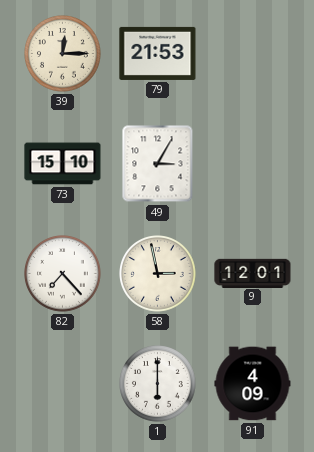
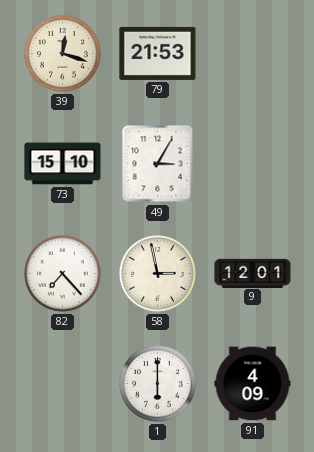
39: 12:15 -> 12:18 (63, 54)
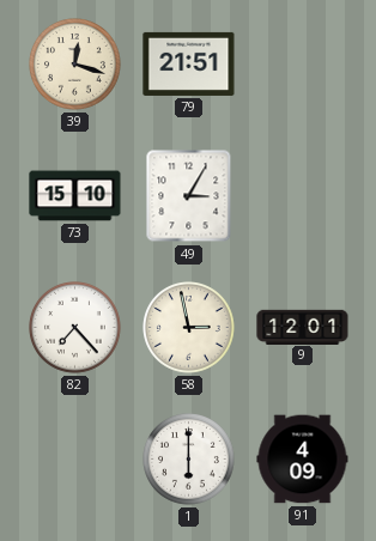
79: 21:53 -> 21:51 (189, 63)
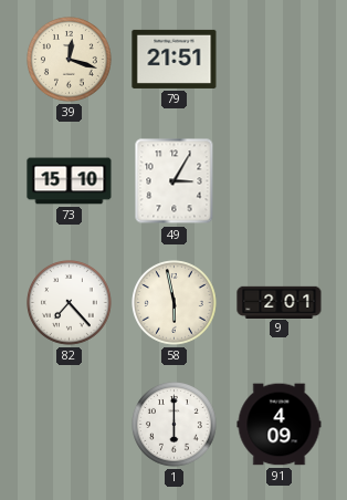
58: 2:58 -> 5:58 (175, 303)
9: 12:01 -> 2:01 (280, 302)
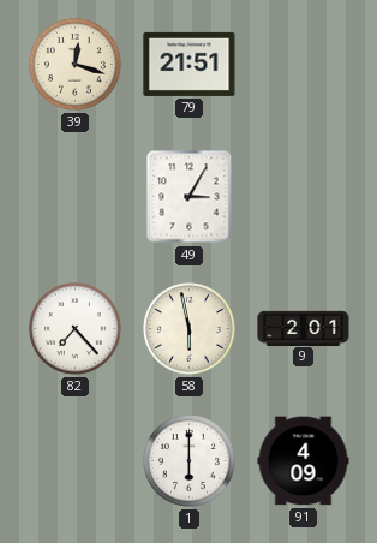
73: 15:10 -> none (70, 181)
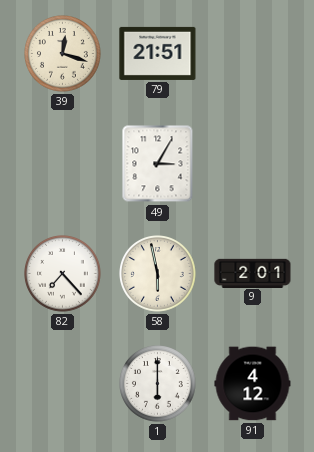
91: 4:09 -> 4:12 (253, 384)
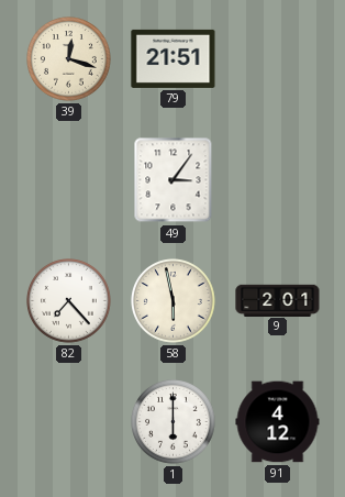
49: 3:05 -> 3:06 (174, 180)
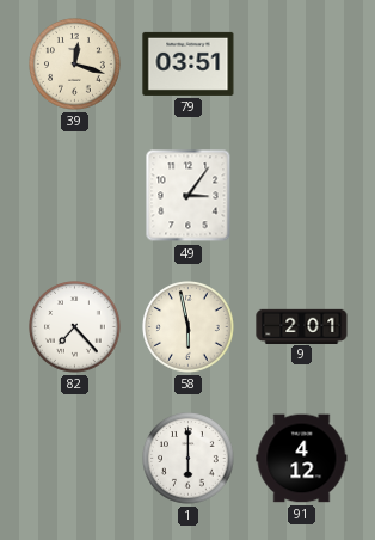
79: 21:51 -> 03:51 (189, 63)
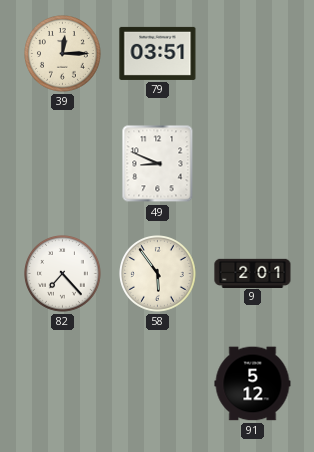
39: 12:18 -> 12:15 (63, 54)
49: 3:06 -> 8:49 (158, 164)
58: 5:58 -> 5:54 (158, 274)
1: 6:00 -> none (189, 459)
91: 4:12 -> 5:12 (253, 384)
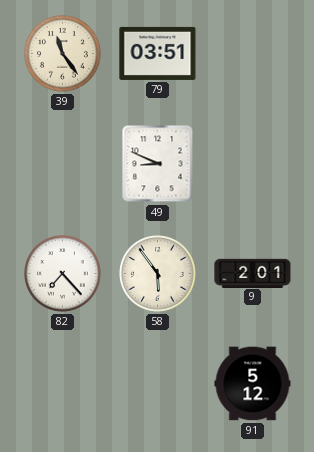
39: 12:15 -> 11:24 (63, 54)
